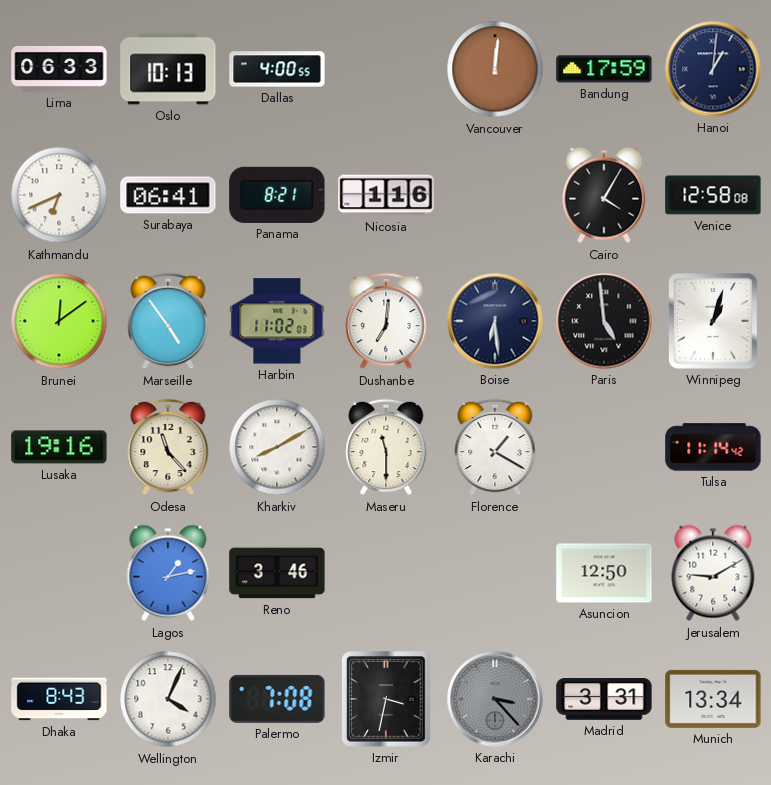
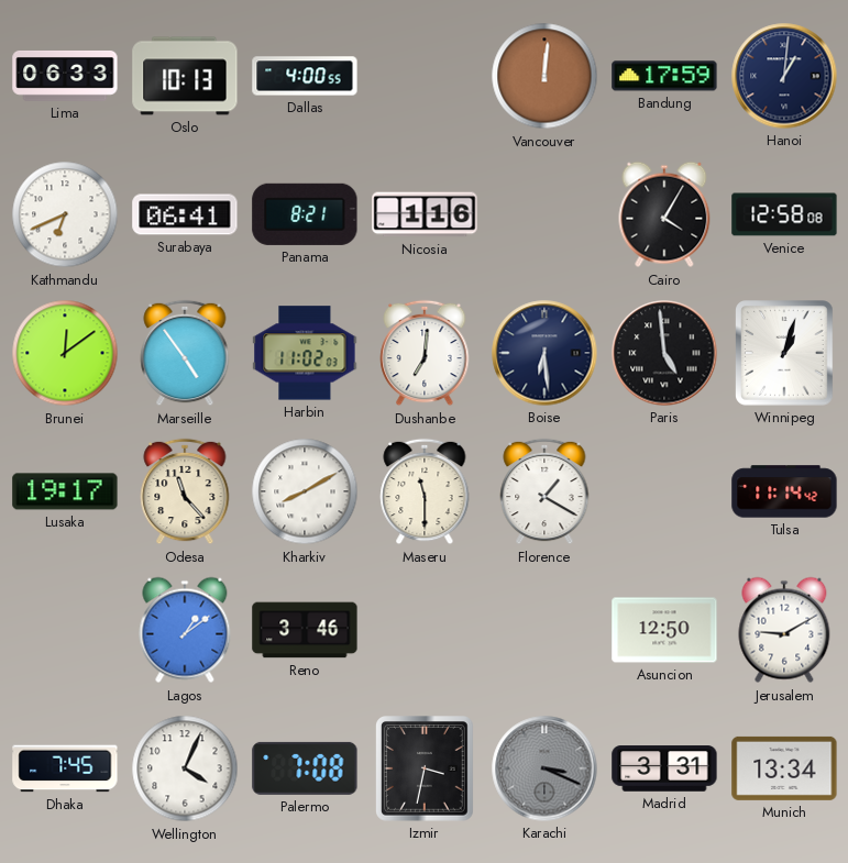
Lusaka: 19:16 -> 19:17 (65, 491)
Lagos: 1:13 -> 1:09 (185, 630)
Dhaka: 8:43 -> 7:45 (65, 768)
Karachi: 3:23 -> 3:19 (544, 768)
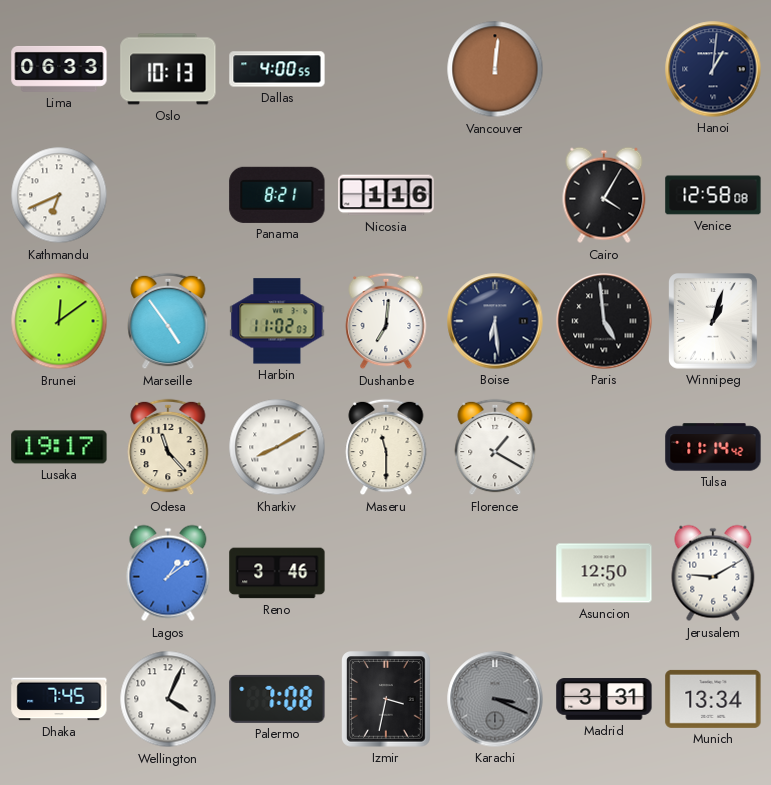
Bandung: 17:59 -> none (664, 76)
Surabaya: 06:41 -> none (185, 214)
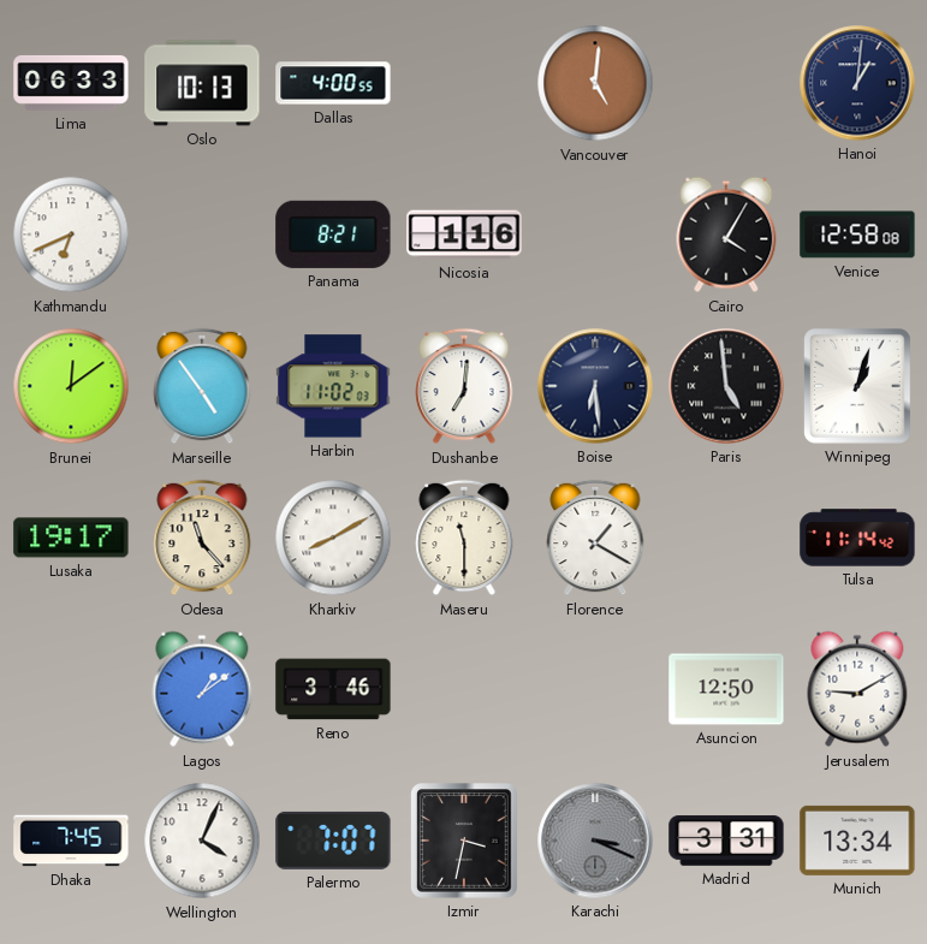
Vancouver: 12:01 -> 5:01 (595, 83)
Palermo: 7:08 -> 7:07 (333, 841)
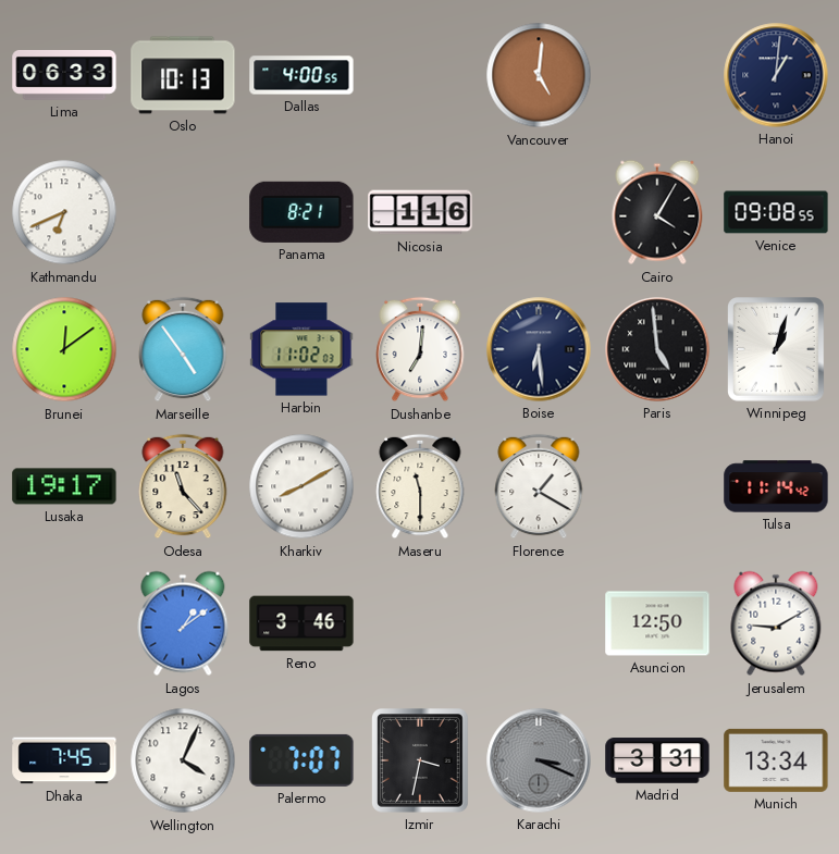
Venice: 12:58 -> 09:08 (776, 212)
